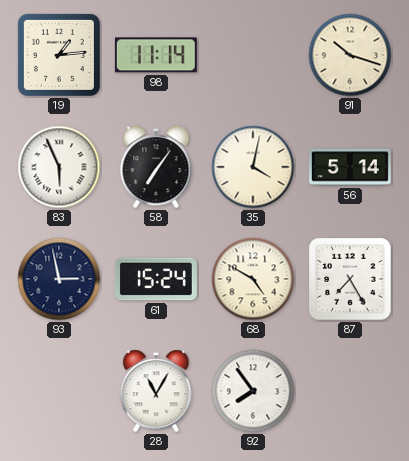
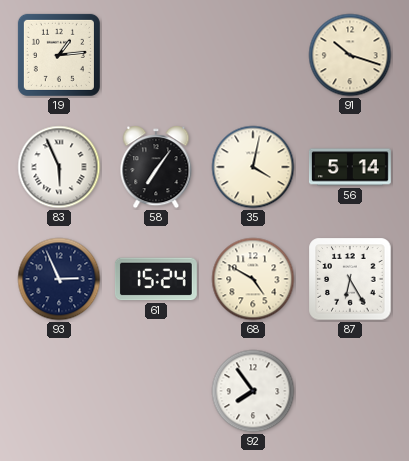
98: 11:14 -> none (156, 55)
93: 2:58 -> 2:56 (59, 279)
87: 7:25 -> 6:25 (350, 279)
28: 11:05 -> none (156, 391)
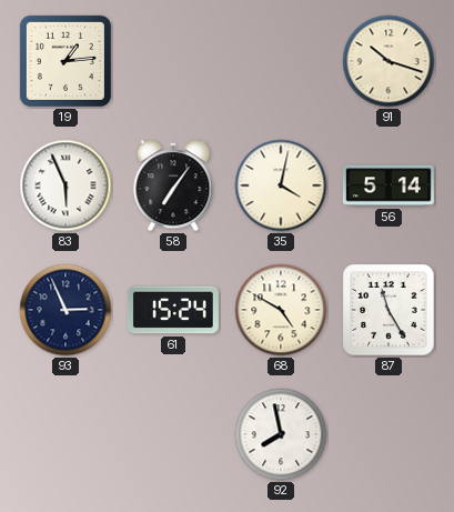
87: 6:25 -> 11:25 (389, 310)
92: 7:54 -> 7:58 (281, 434)
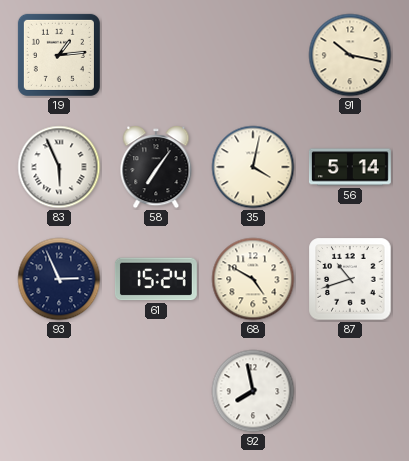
91: 10:18 -> 10:17 (350, 55)
87: 11:25 -> 10:42 (350, 279)
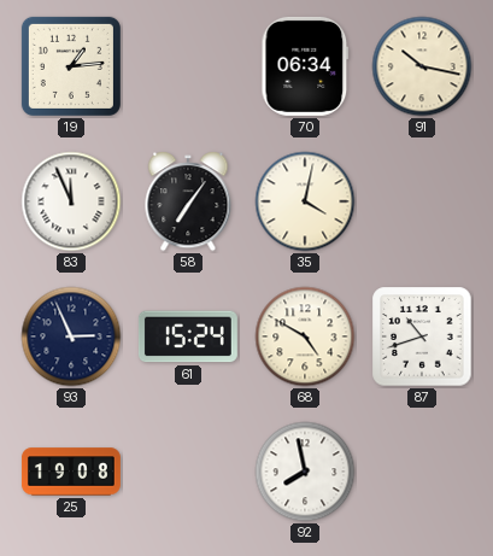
70: none -> 06:34 (305, 66)
83: 5:56 -> 11:56 (71, 201)
56: 5:14 -> none (350, 167)
25: none -> 19:08 (71, 472)
